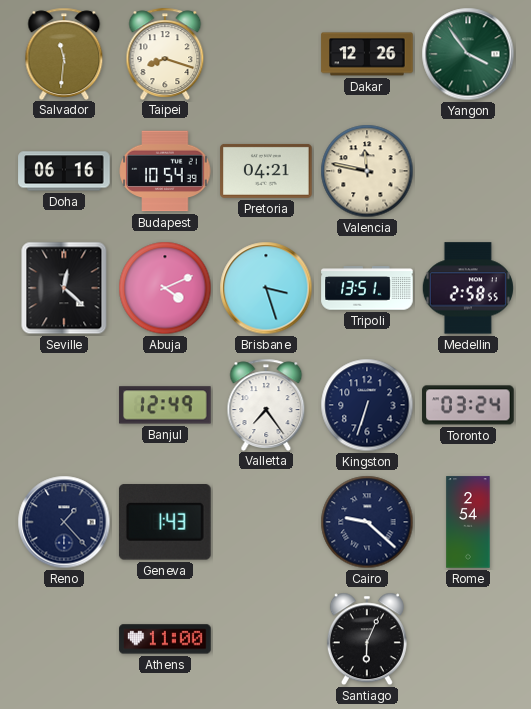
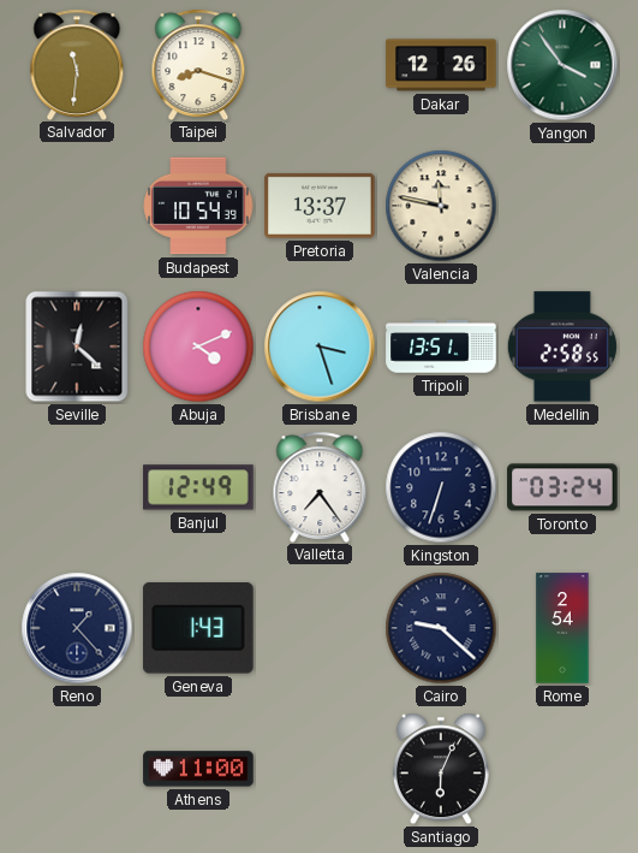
Doha: 06:16 -> none (64, 171)
Pretoria: 04:21 -> 13:37 (320, 206)
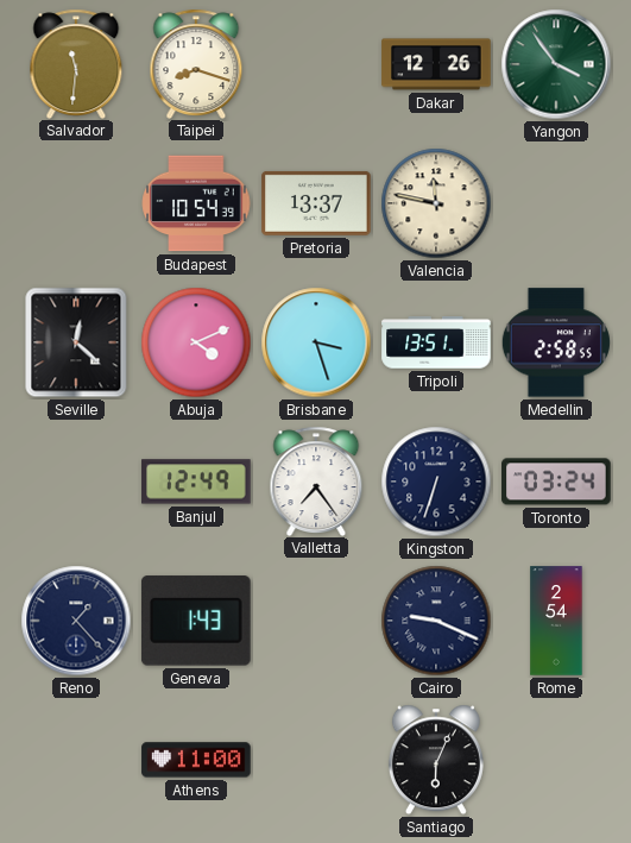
Cairo: 9:22 -> 9:19 (436, 621)
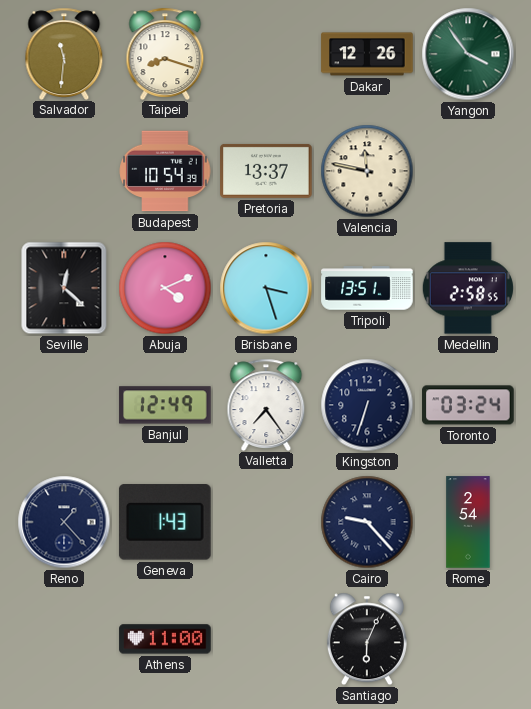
Cairo: 9:19 -> 9:23 (367, 522)
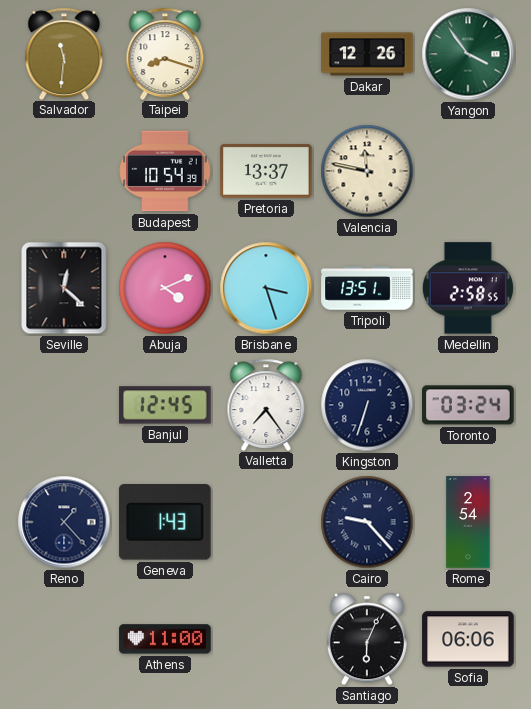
Banjul: 12:49 -> 12:45 (165, 405)
Sofia: none -> 06:06 (468, 639)
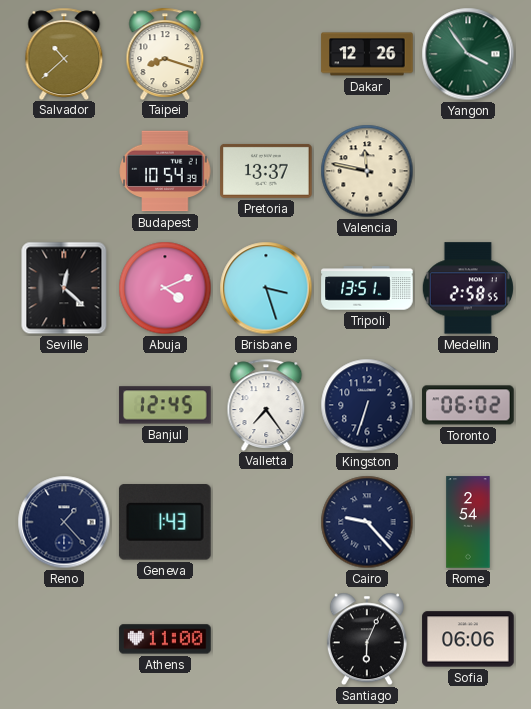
Salvador: 11:31 -> 10:38 (64, 53)
Toronto: 03:24 -> 06:02 (468, 405)
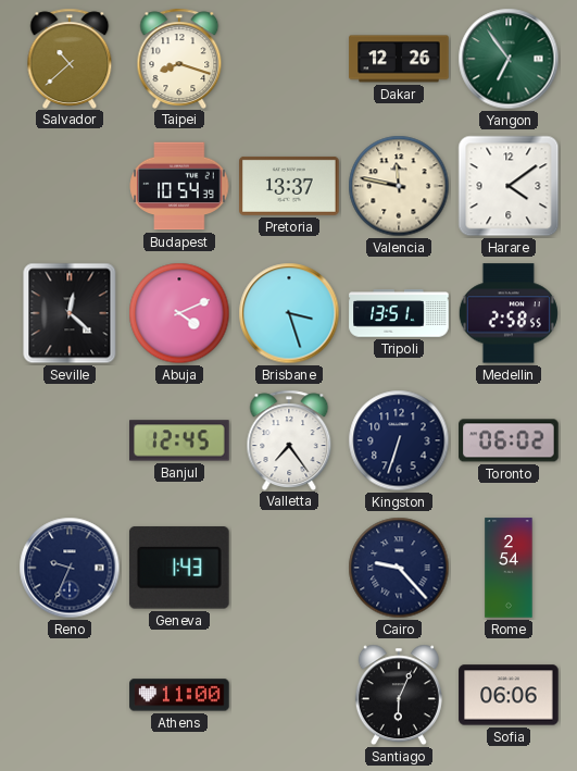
Yangon: 3:54 -> 6:54 (509, 59)
Harare: none -> 4:09 (509, 186)
Reno: 1:23 -> 9:34 (70, 568)
